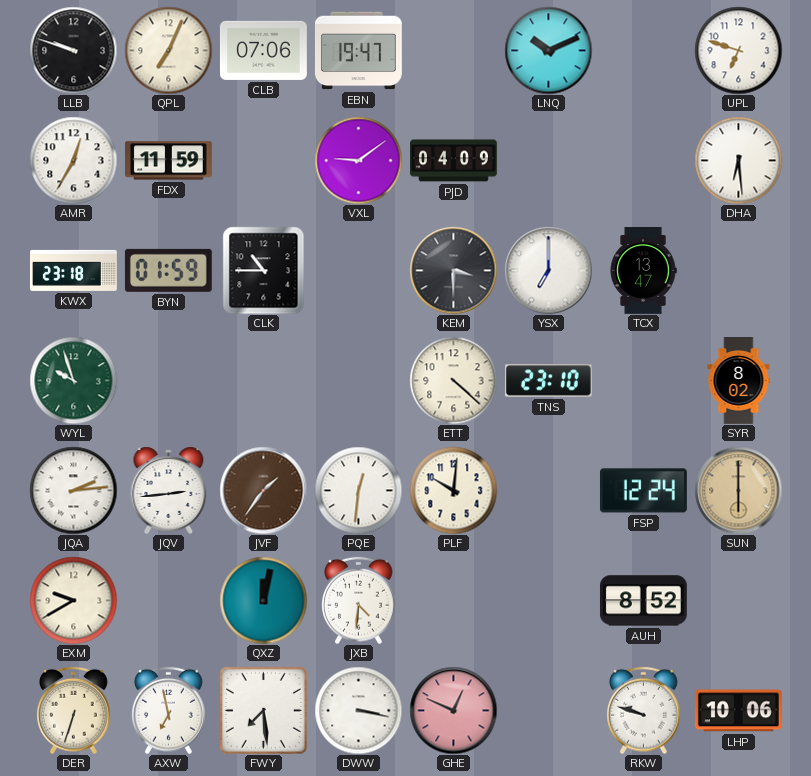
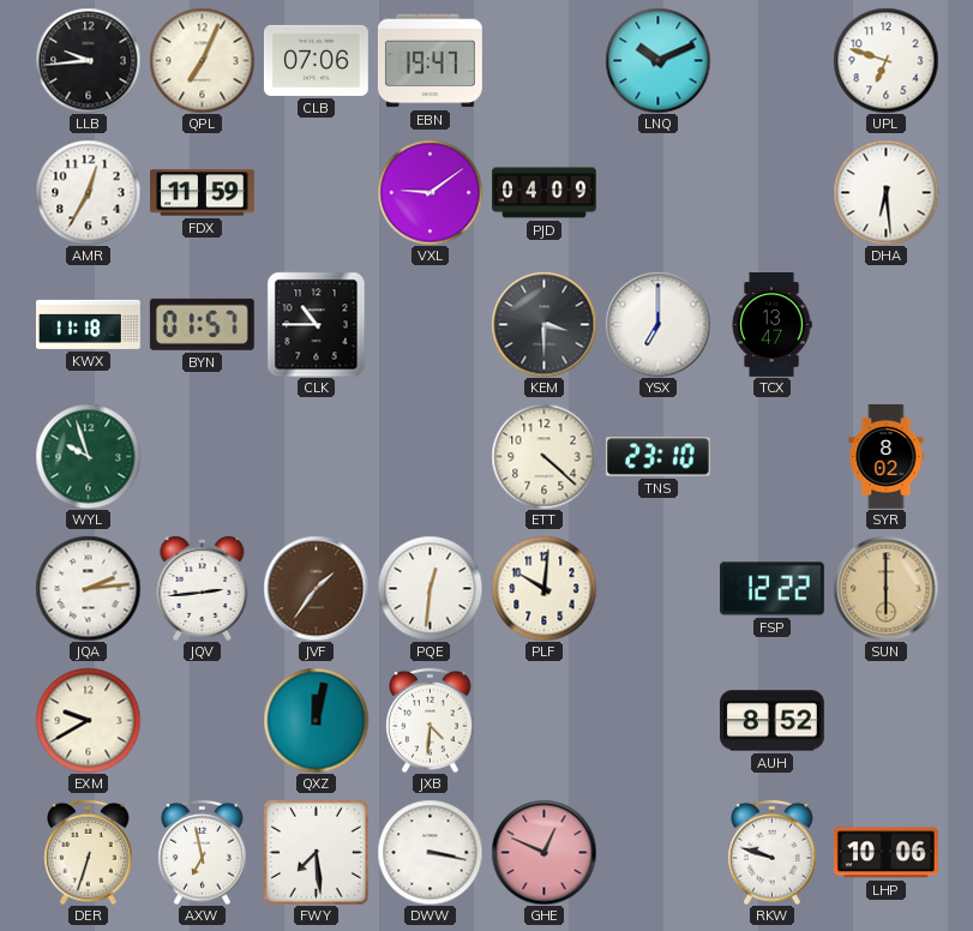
LLB: 9:48 -> 9:44 (88, 60)
KWX: 23:18 -> 11:18 (89, 324)
BYN: 01:59 -> 01:57 (202, 324)
FSP: 12:24 -> 12:22 (771, 589)
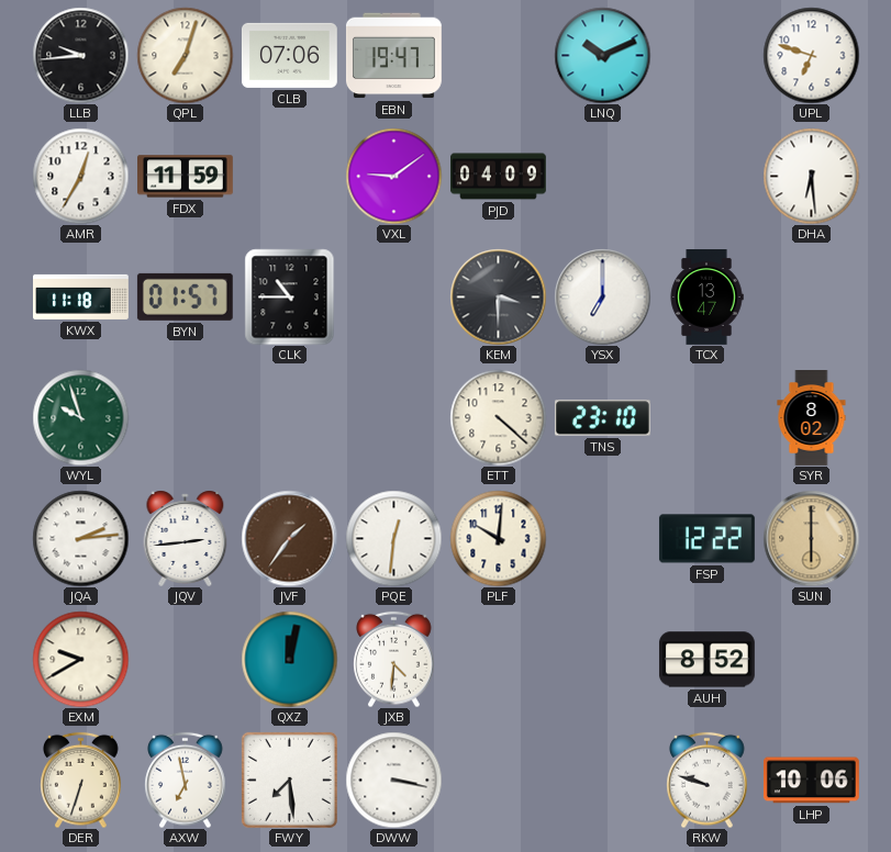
QPL: 7:04 -> 7:03 (185, 55)
GHE: 12:49 -> none (543, 852)
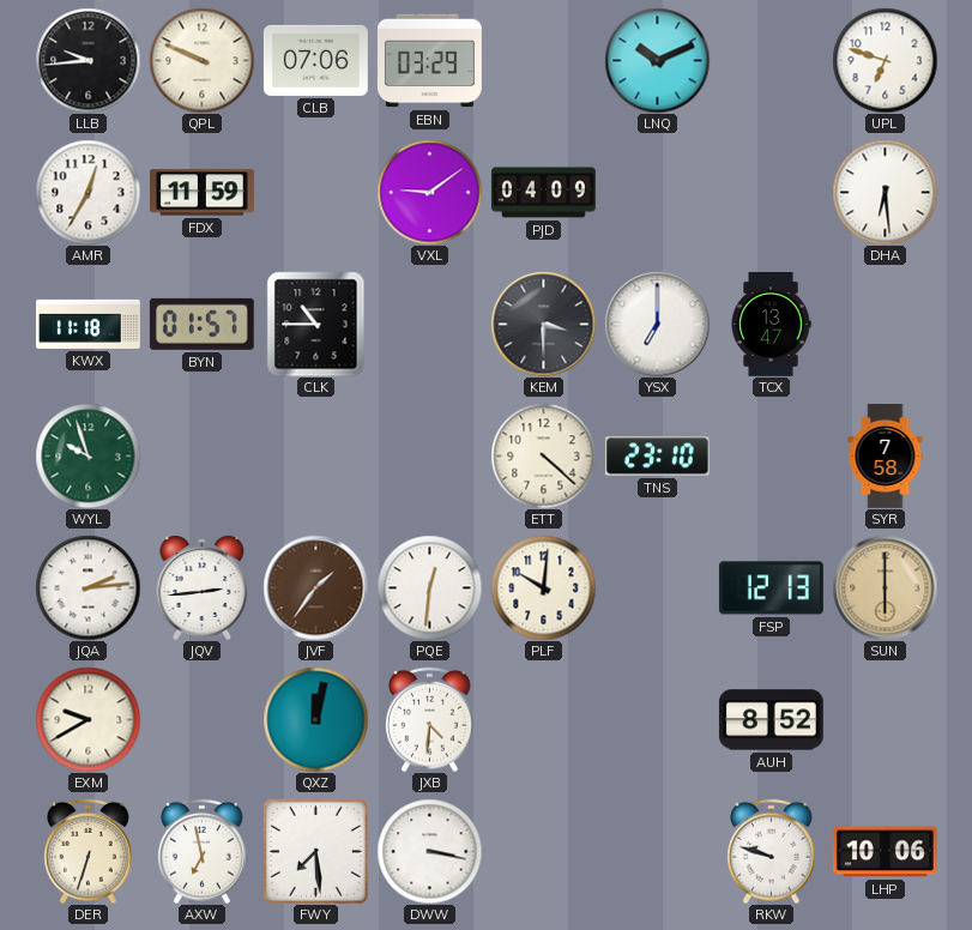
QPL: 7:03 -> 9:49 (201, 60)
EBN: 19:47 -> 03:29 (429, 61)
SYR: 8:02 -> 7:58 (886, 457)
FSP: 12:22 -> 12:13 (771, 588)
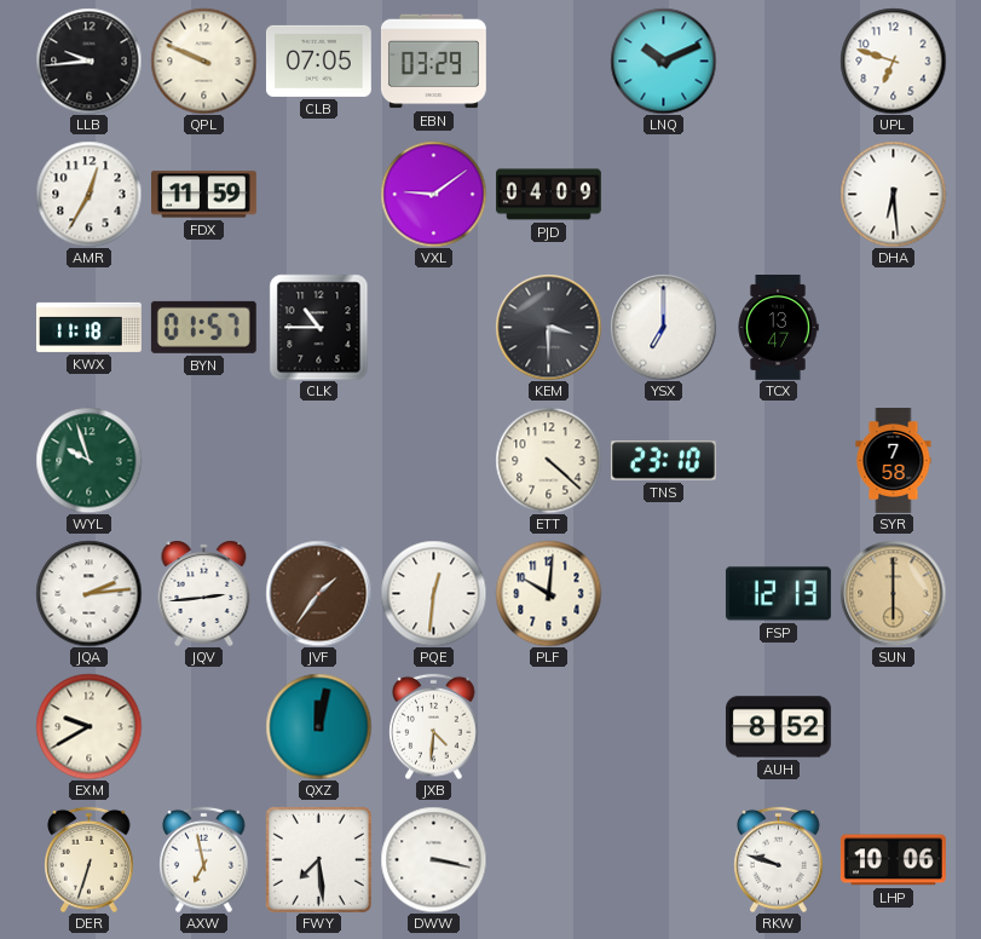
CLB: 07:06 -> 07:05 (318, 61)
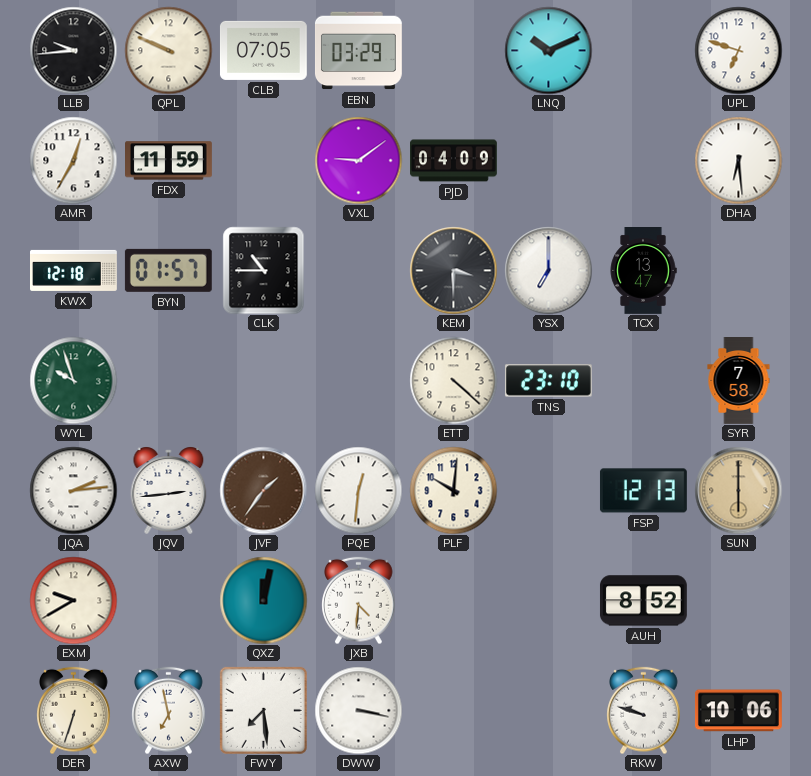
KWX: 11:18 -> 12:18 (74, 270)
